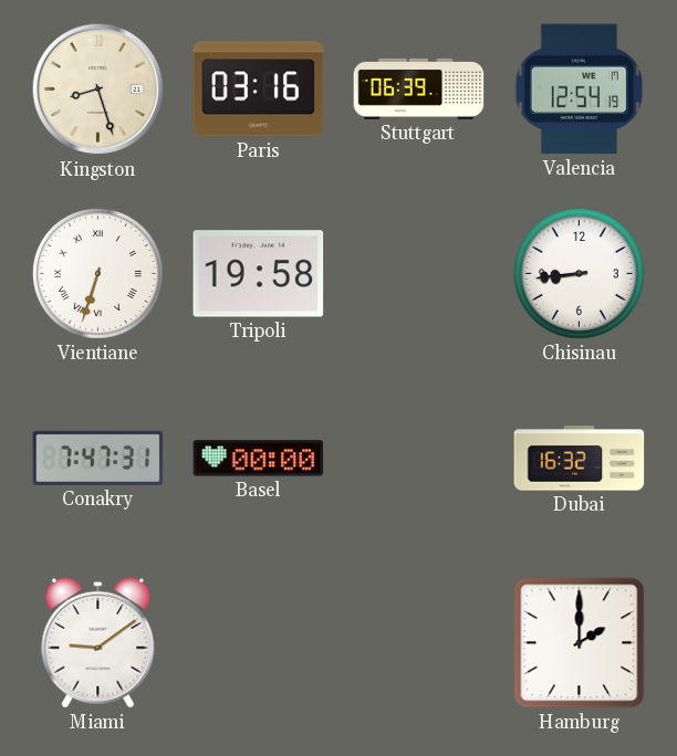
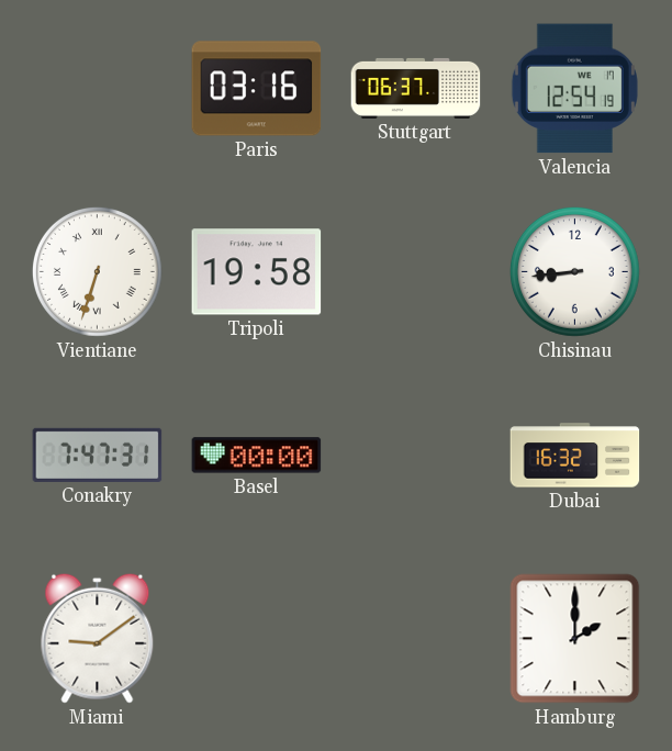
Kingston: 8:27 -> none (98, 90)
Stuttgart: 06:39 -> 06:37 (416, 88)
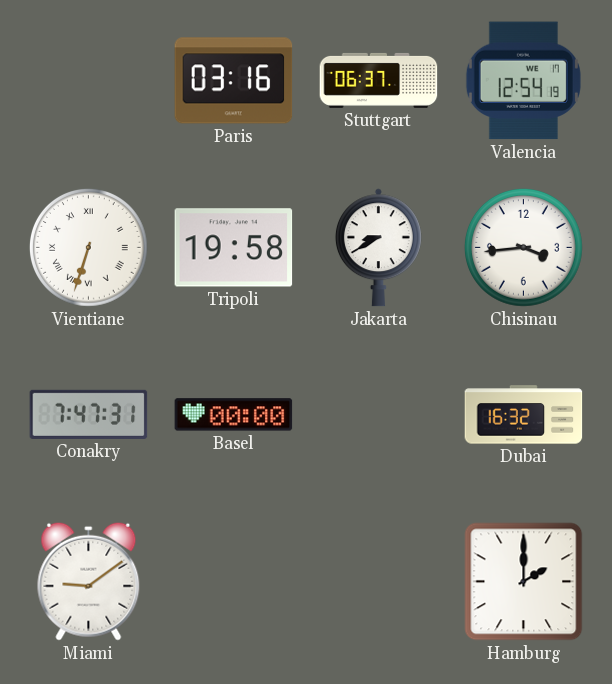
Jakarta: none -> 8:40 (378, 248)
Chisinau: 8:44 -> 3:44 (523, 247)
